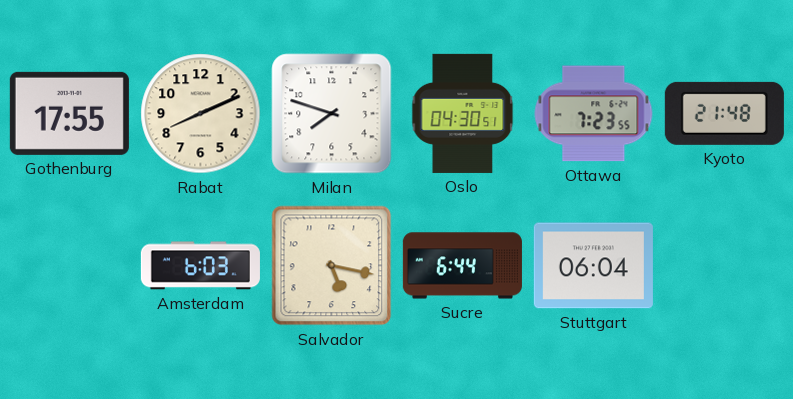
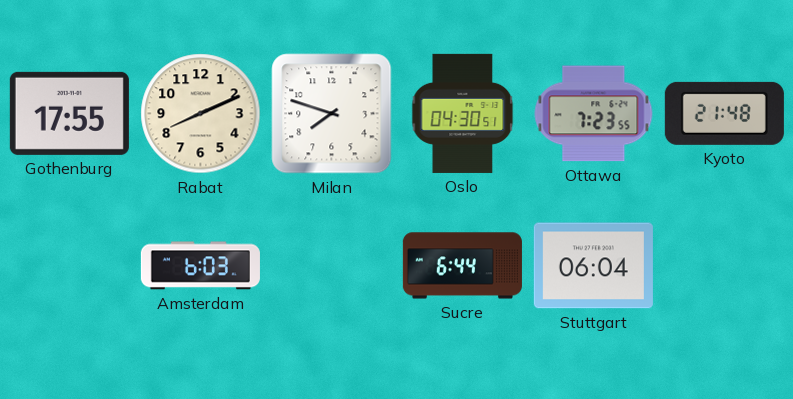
Salvador: 5:17 -> none (332, 266)
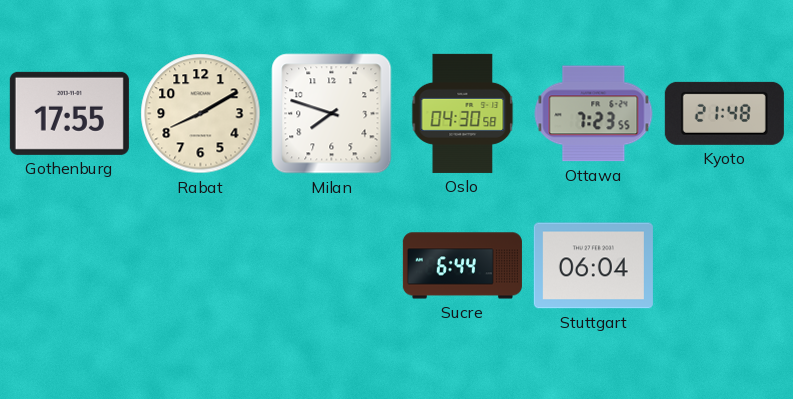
Rabat: 8:11 -> 8:10 (201, 114)
Oslo: 04:30:51 -> 04:30:58 (463, 113)
Amsterdam: 6:03 -> none (200, 266)
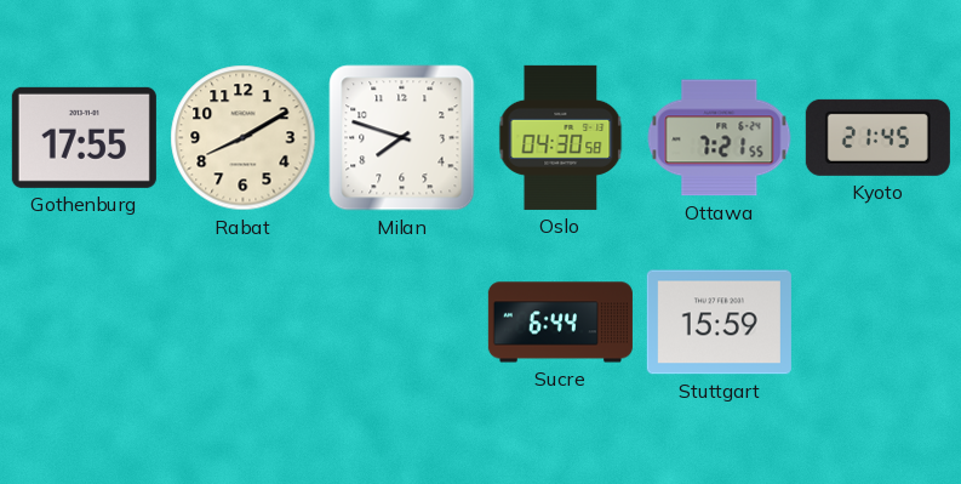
Ottawa: 7:23 -> 7:21 (720, 138)
Kyoto: 21:48 -> 21:45 (877, 137)
Stuttgart: 06:04 -> 15:59 (719, 323)
